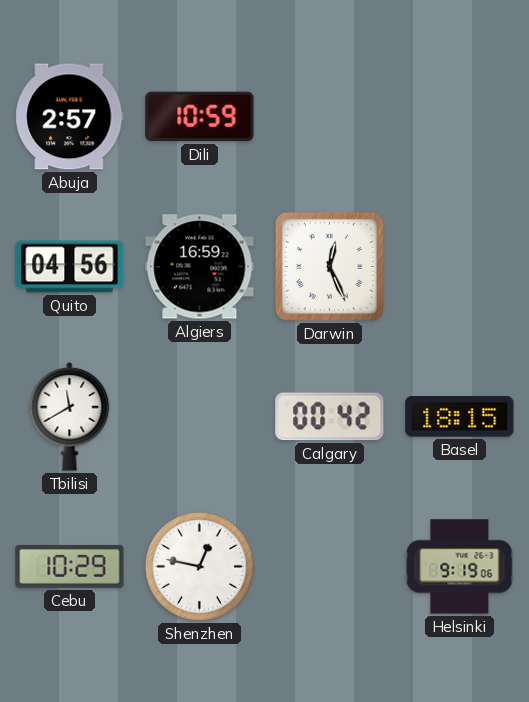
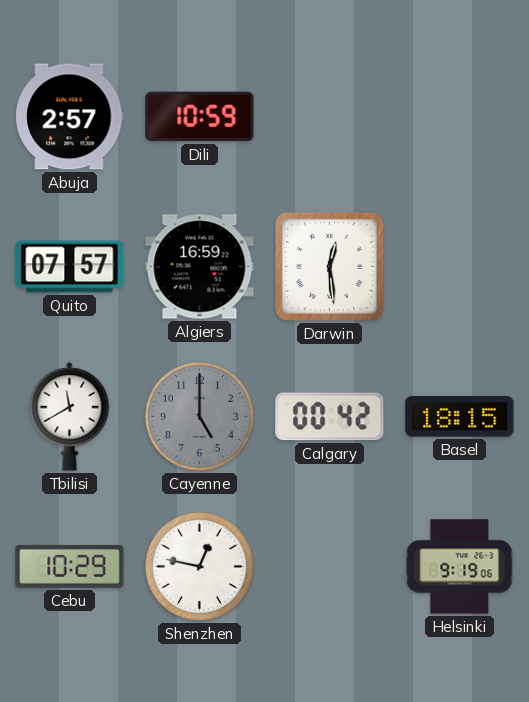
Quito: 04:56 -> 07:57 (70, 267)
Darwin: 12:26 -> 12:29 (329, 266)
Cayenne: none -> 5:00 (199, 416)
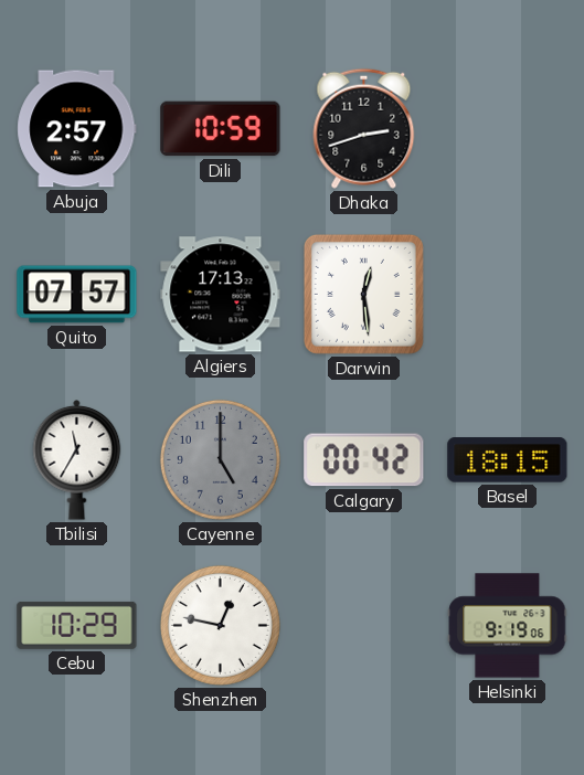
Dhaka: none -> 2:42 (364, 128)
Algiers: 16:59 -> 17:13 (221, 295)
Tbilisi: 11:40 -> 11:35 (77, 460)
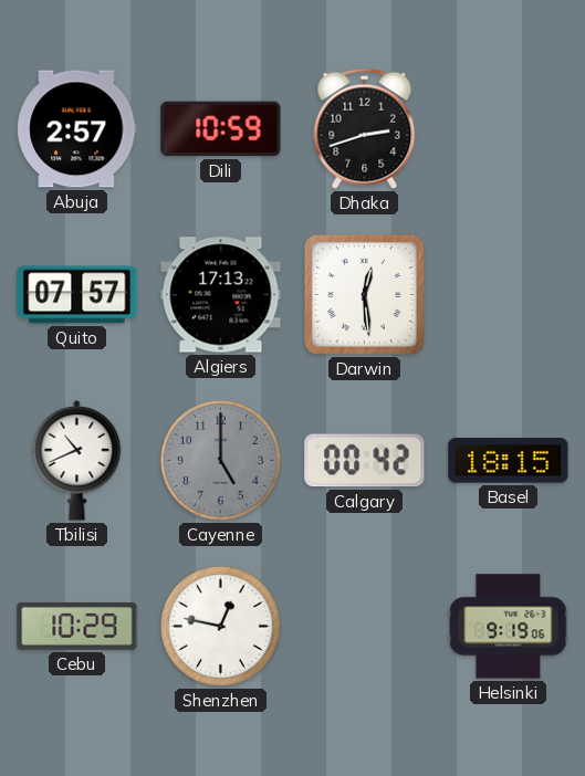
Tbilisi: 11:35 -> 10:41 (77, 461)
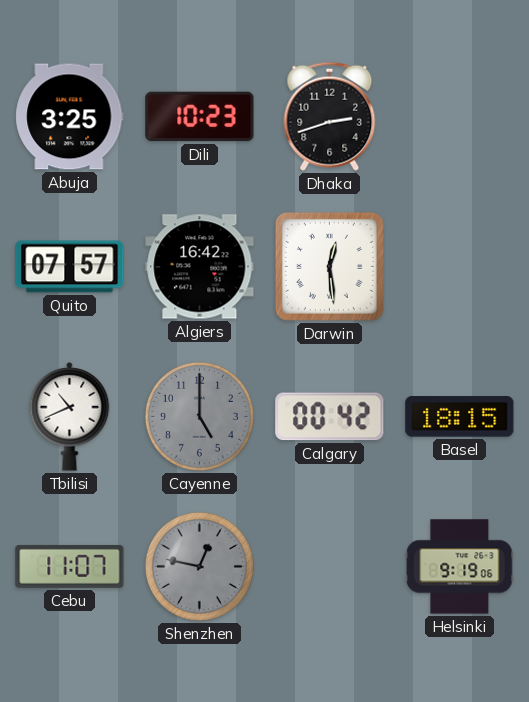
Abuja: 2:57 -> 3:25 (70, 117)
Dili: 10:59 -> 10:23 (200, 117)
Algiers: 17:13 -> 16:42 (200, 267)
Cebu: 10:29 -> 11:07 (70, 566)
Shenzhen dial: white -> grey (199, 566)
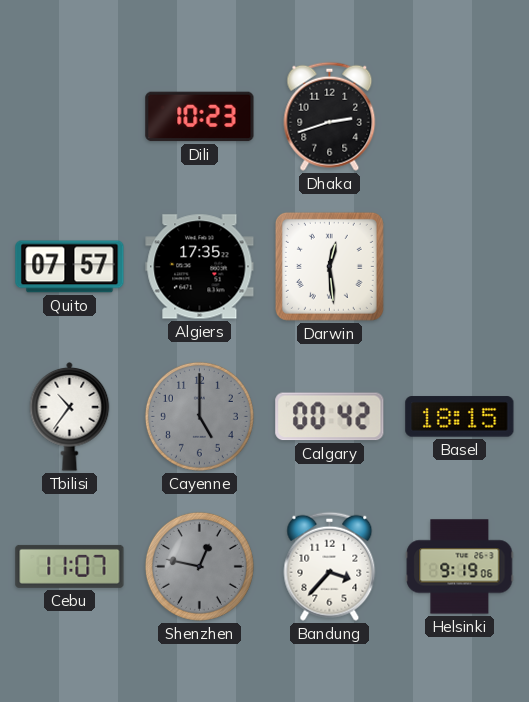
Abuja: 3:25 -> none (70, 117)
Algiers: 16:42 -> 17:35 (200, 267)
Tbilisi: 10:41 -> 10:36 (70, 417)
Bandung: none -> 3:37 (330, 566)
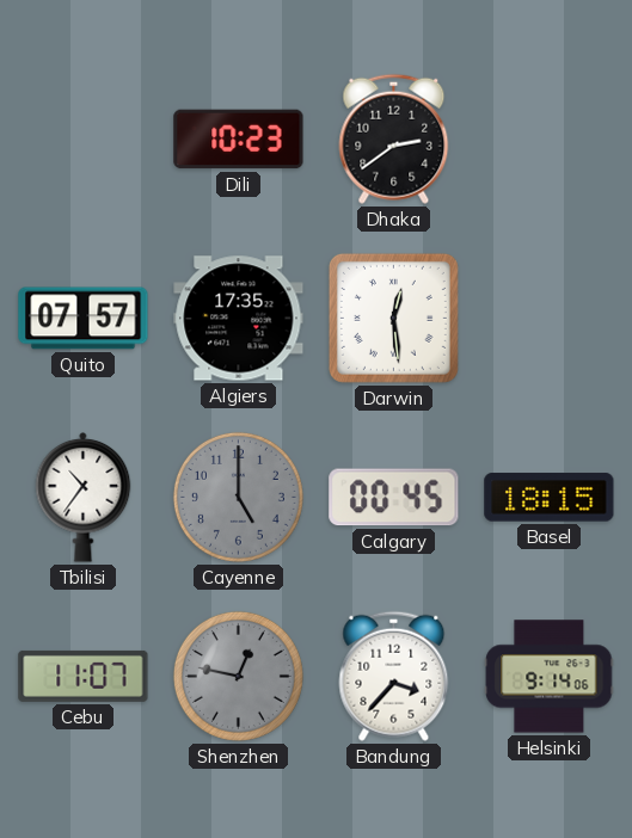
Dhaka: 2:42 -> 2:39 (394, 138)
Calgary: 00:42 -> 00:45 (394, 498)
Helsinki: 9:19 -> 9:14 (550, 677)
